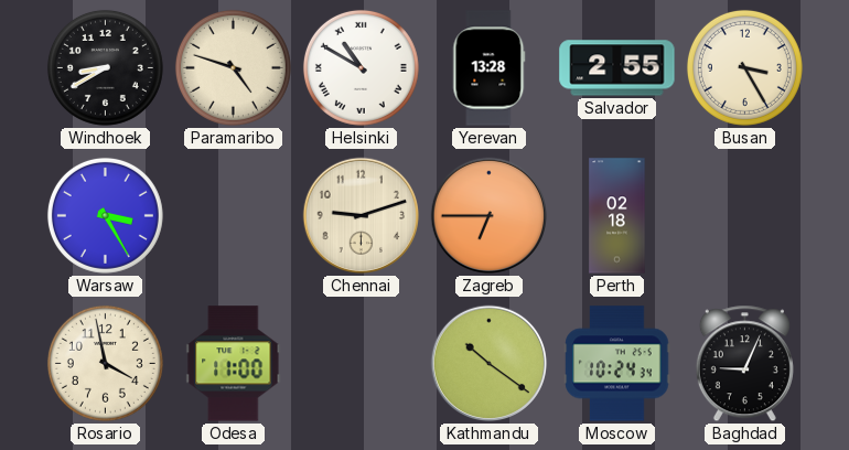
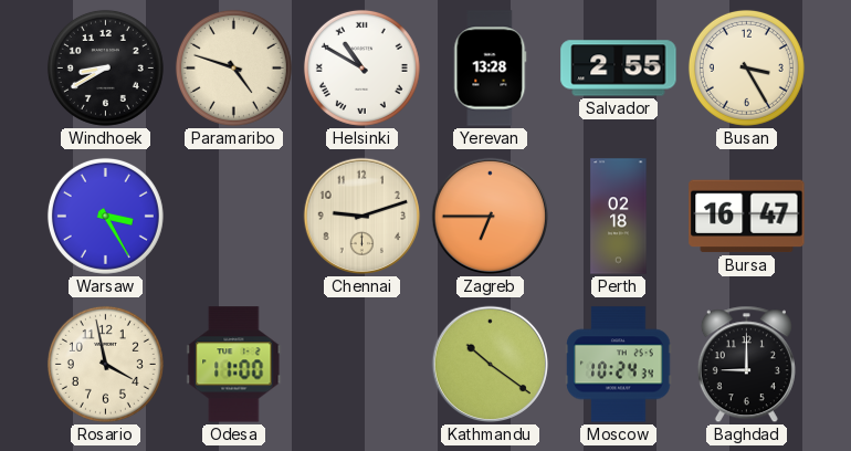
Bursa: none -> 16:47 (747, 217)
Baghdad: 9:04 -> 9:00 (746, 365)
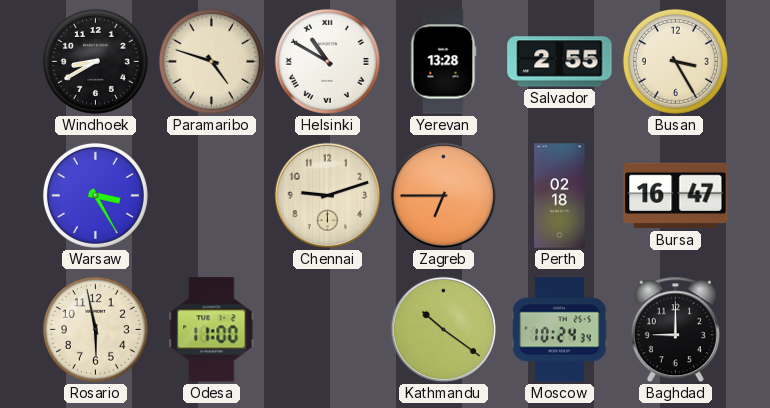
Rosario: 3:58 -> 5:58 (95, 329)
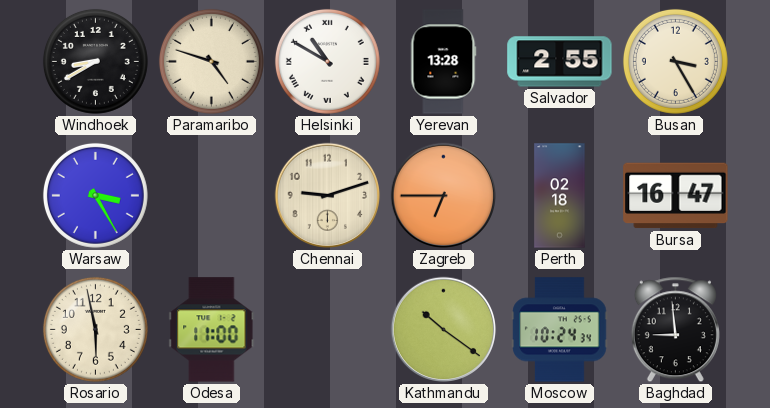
Baghdad: 9:00 -> 8:59 (675, 330)
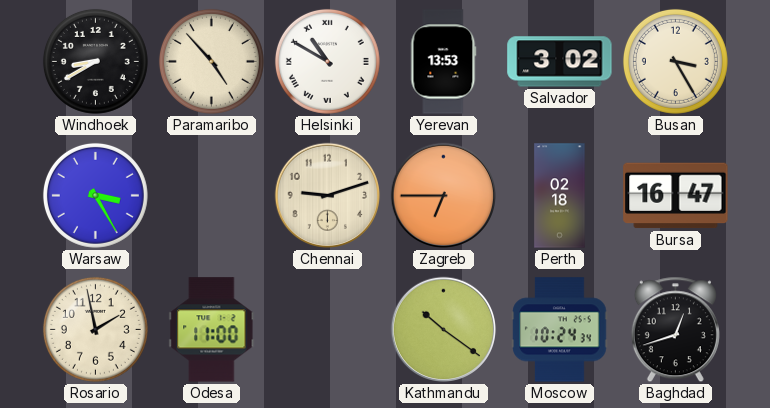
Paramaribo: 4:48 -> 4:53 (211, 61)
Yerevan: 13:28 -> 13:53 (444, 62)
Salvador: 2:55 -> 3:02 (560, 62)
Rosario: 5:58 -> 1:58 (95, 329)
Baghdad: 8:59 -> 12:42 (675, 330)
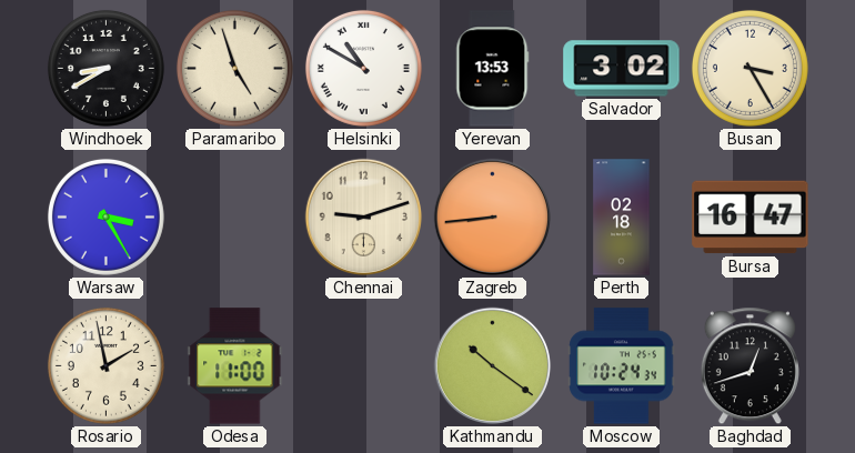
Paramaribo: 4:53 -> 4:57 (234, 68)
Zagreb: 6:45 -> 8:44 (493, 218)
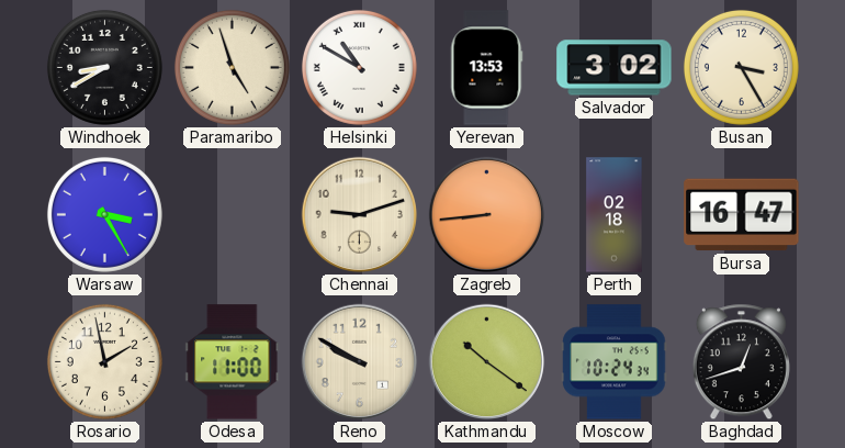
Reno: none -> 9:50 (360, 362)
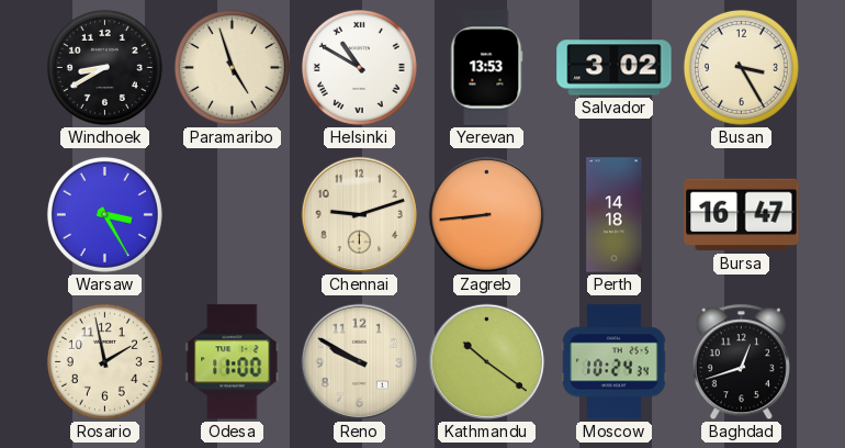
Perth: 02:18 -> 14:18 (615, 215)
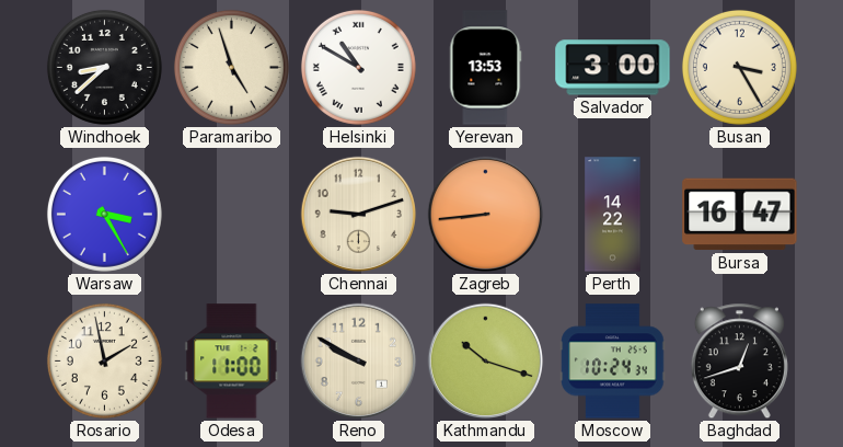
Windhoek: 8:40 -> 8:38 (104, 67)
Salvador: 3:02 -> 3:00 (613, 68)
Perth: 14:18 -> 14:22 (613, 215)
Kathmandu: 10:21 -> 10:18 (486, 362)
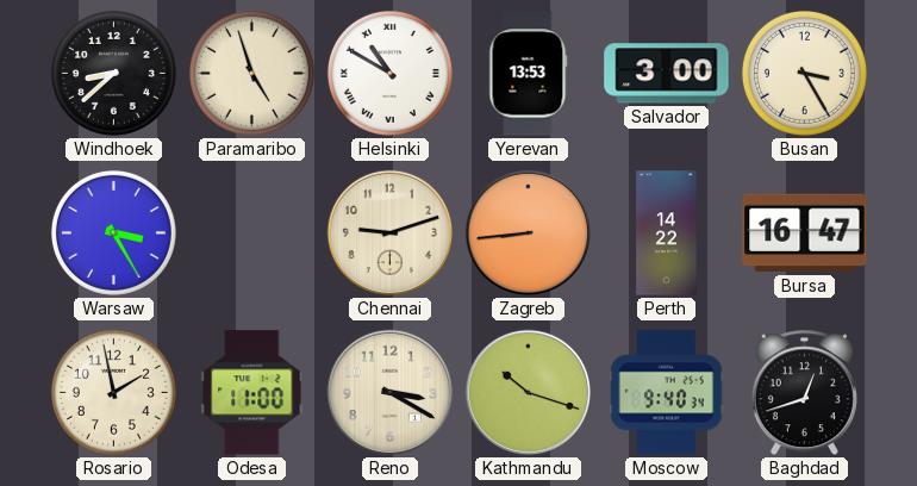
Reno: 9:50 -> 3:20 (391, 393)
Moscow: 10:24 -> 9:40 (667, 393)
